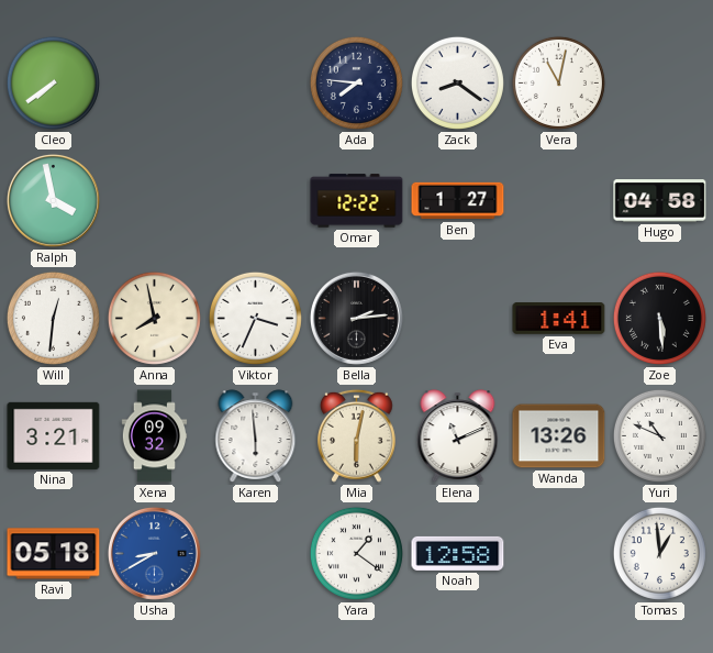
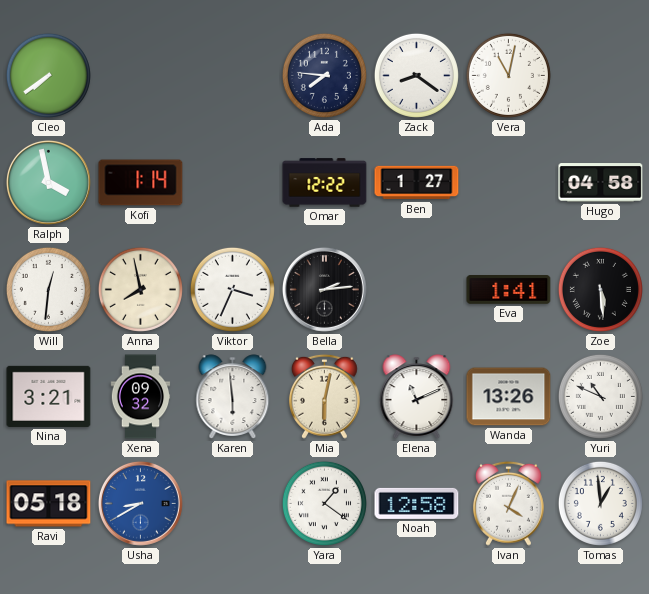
Kofi: none -> 1:14 (141, 183)
Ivan: none -> 4:04 (508, 503)
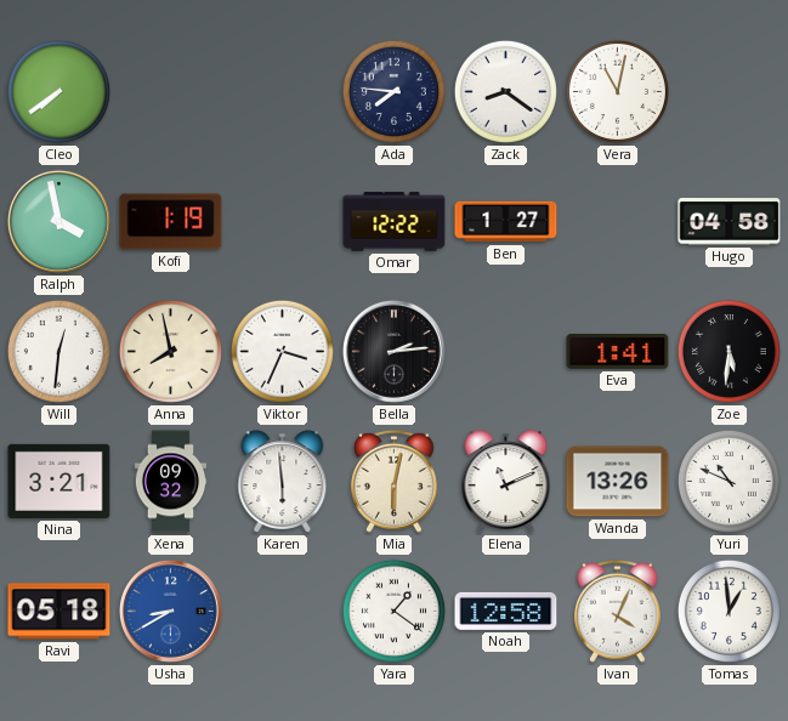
Kofi: 1:14 -> 1:19 (171, 222)
Zoe: 5:29 -> 5:31 (729, 351)
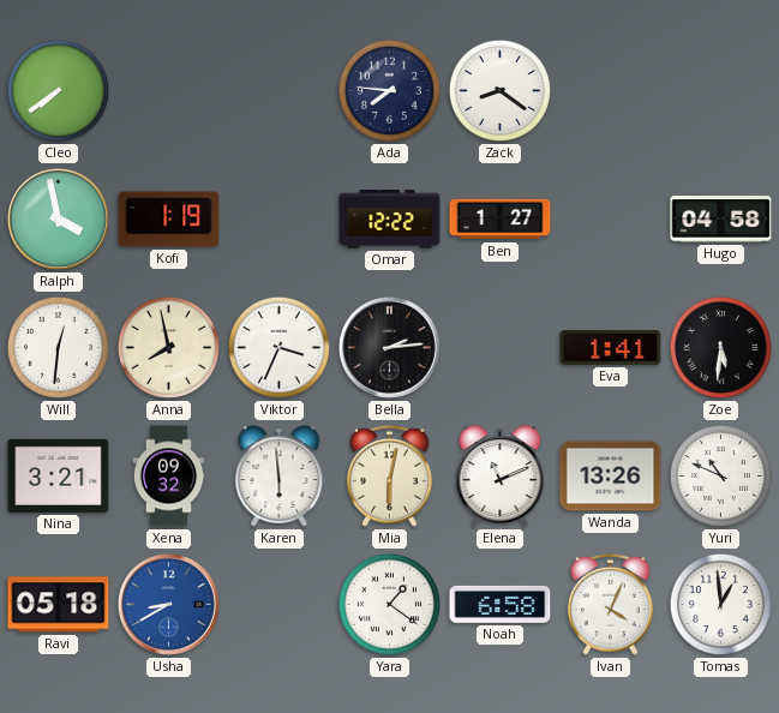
Vera: 11:02 -> none (617, 91)
Noah: 12:58 -> 6:58 (501, 604)
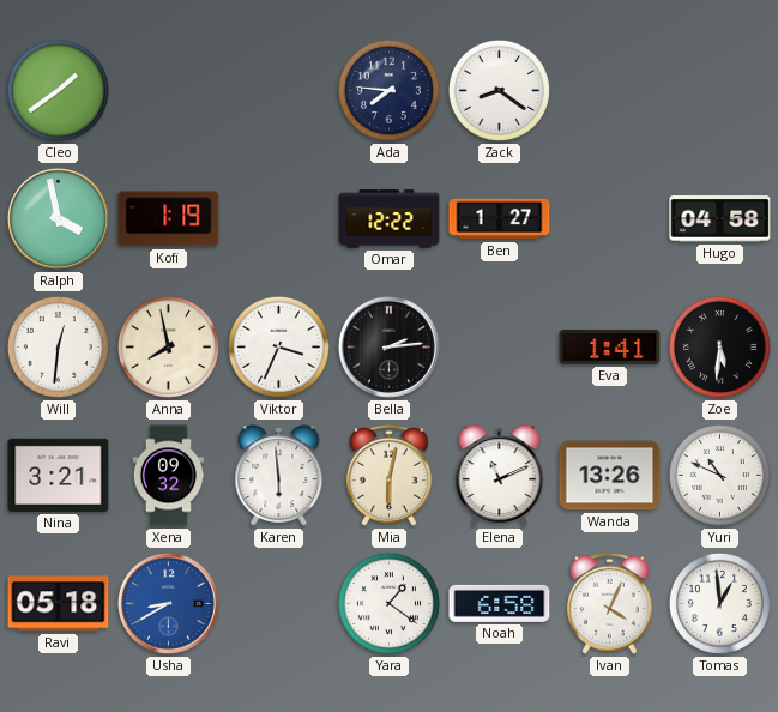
Cleo: 7:39 -> 1:39 (58, 90)
